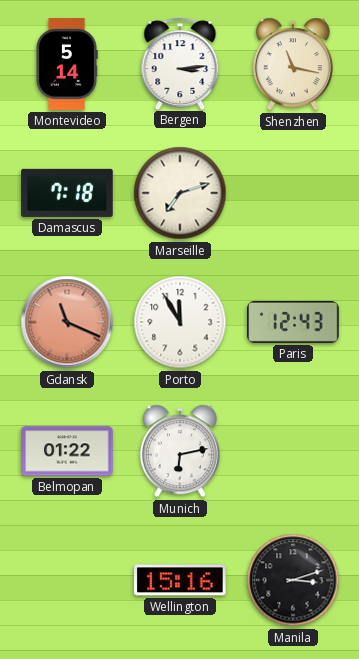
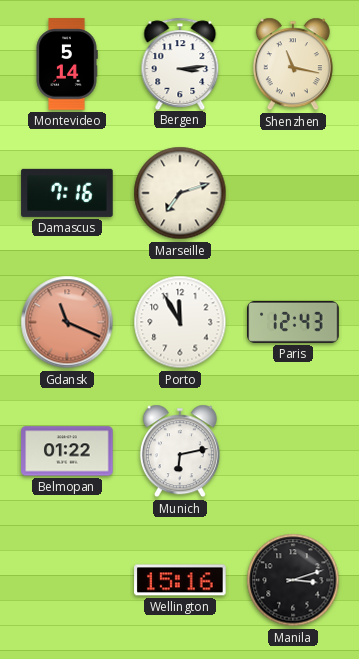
Damascus: 7:18 -> 7:16 (67, 193)
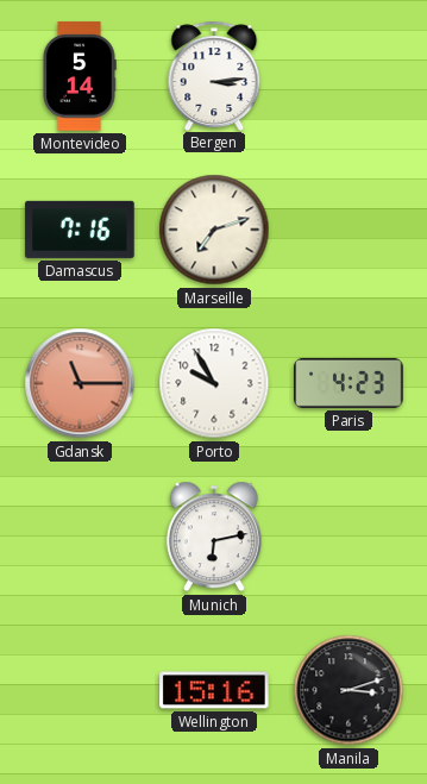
Shenzhen: 11:17 -> none (293, 64)
Gdansk: 11:19 -> 11:15 (80, 383)
Porto: 11:55 -> 9:55 (214, 383)
Paris: 12:43 -> 4:23 (348, 383)
Belmopan: 01:22 -> none (67, 451)
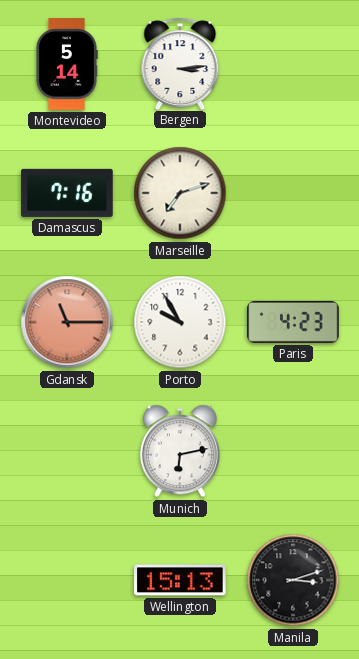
Wellington: 15:16 -> 15:13 (180, 580)
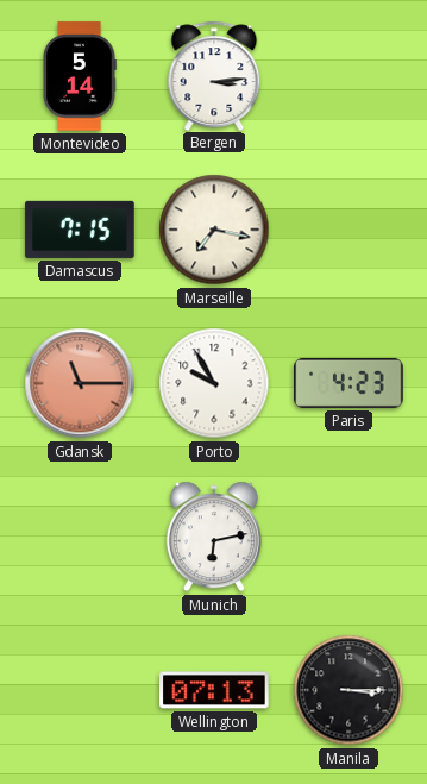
Damascus: 7:16 -> 7:15 (80, 230)
Marseille: 7:12 -> 7:17 (214, 230)
Wellington: 15:13 -> 07:13 (214, 690)
Manila: 3:12 -> 3:15 (348, 690)
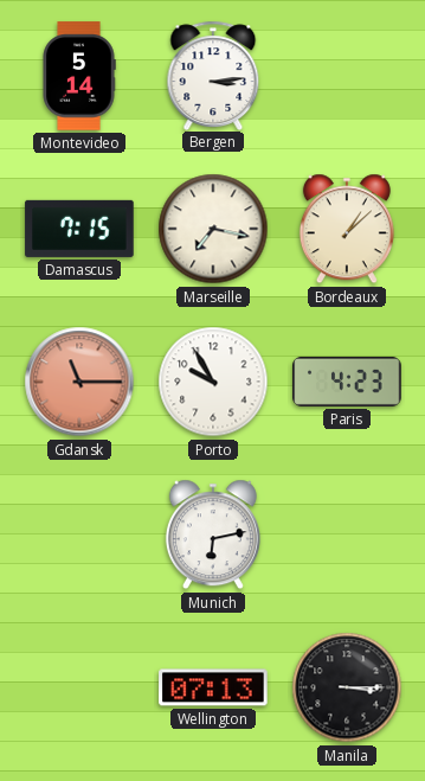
Bordeaux: none -> 1:08 (347, 229)
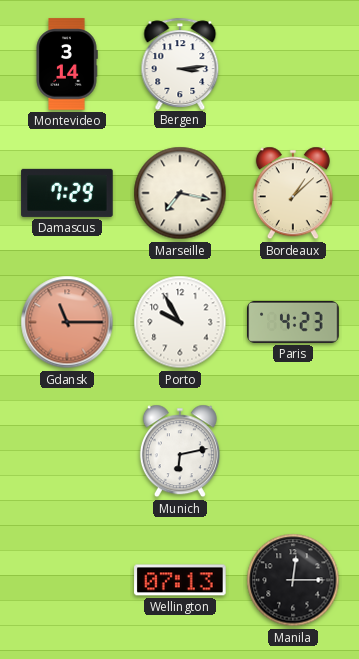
Montevideo: 5:14 -> 3:14 (67, 64)
Damascus: 7:15 -> 7:29 (67, 193)
Manila: 3:15 -> 12:15 (293, 580)
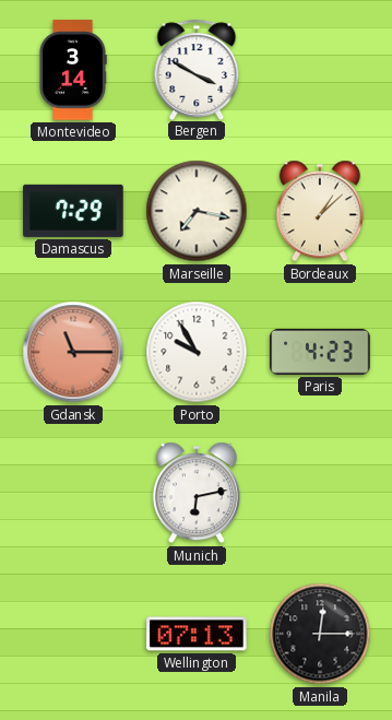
Bergen: 3:14 -> 3:50 (197, 69)
